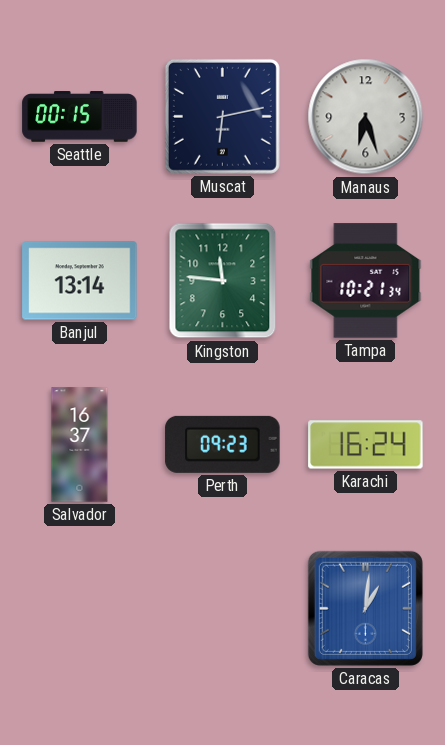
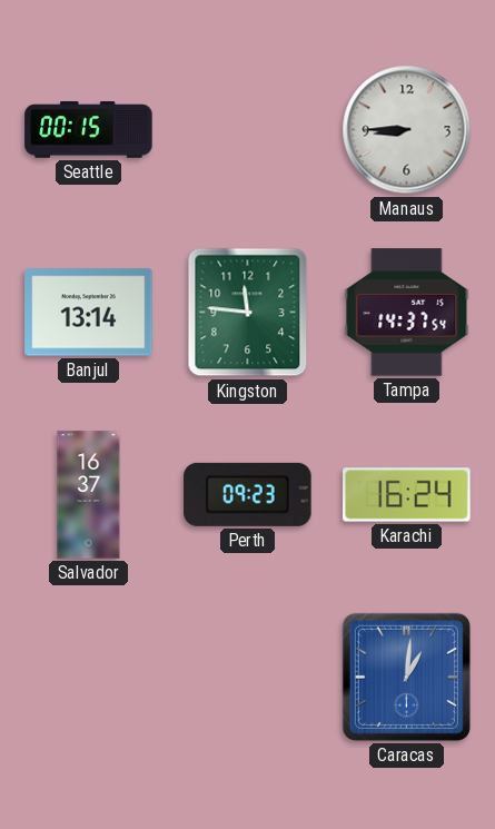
Muscat: 6:13 -> none (222, 116)
Manaus: 6:27 -> 8:45 (407, 130)
Tampa: 10:21 -> 14:37 (407, 313)
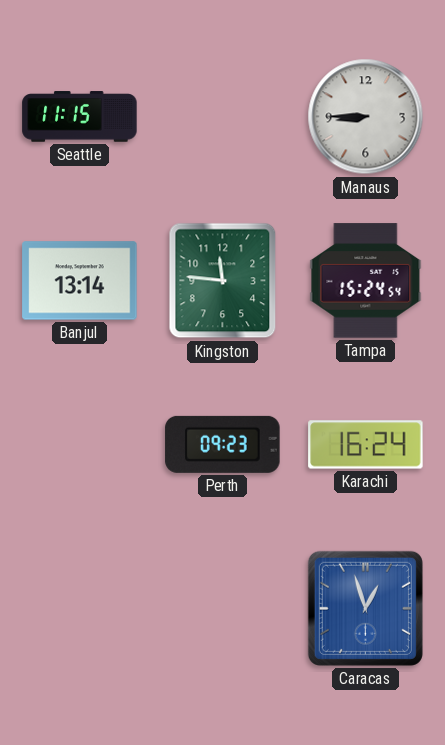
Seattle: 00:15 -> 11:15 (80, 117)
Tampa: 14:37 -> 15:24 (366, 281)
Salvador: 16:37 -> none (89, 495)
Caracas: 1:01 -> 12:57 (365, 608)
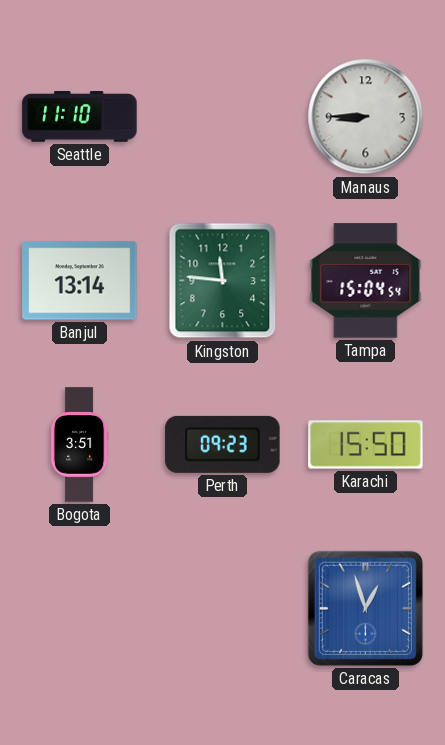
Seattle: 11:15 -> 11:10 (80, 117)
Tampa: 15:24 -> 15:04 (366, 281)
Bogota: none -> 3:51 (79, 445)
Karachi: 16:24 -> 15:50 (366, 445)
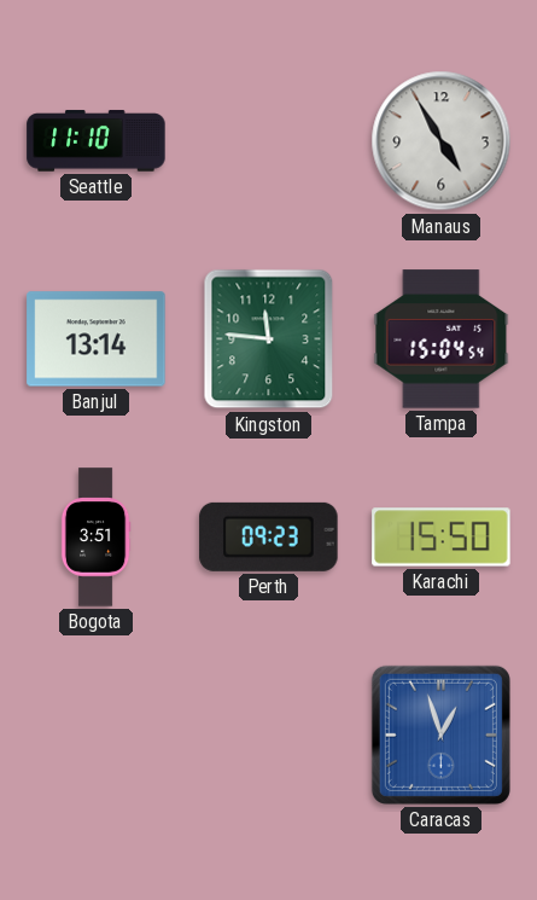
Manaus: 8:45 -> 4:55 (442, 141)
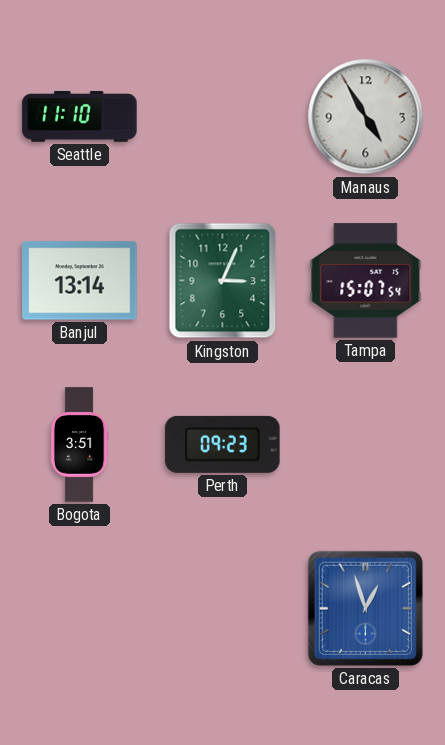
Kingston: 11:46 -> 3:04 (223, 281)
Tampa: 15:04 -> 15:07 (366, 281)
Karachi: 15:50 -> none (442, 538)
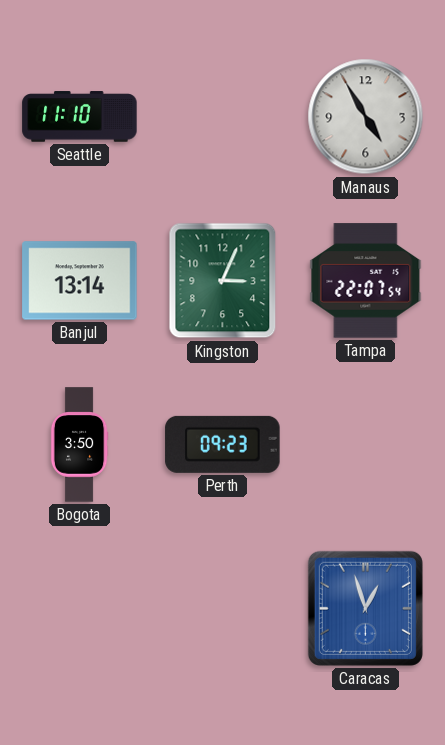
Tampa: 15:07 -> 22:07 (366, 281)
Bogota: 3:51 -> 3:50 (79, 445)
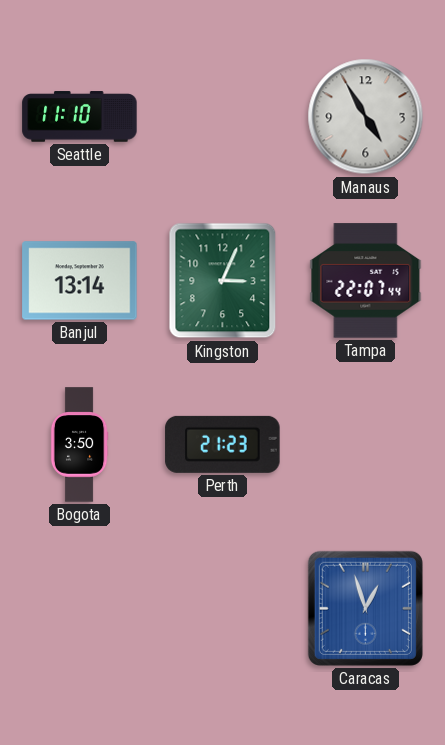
Tampa: 22:07:54 -> 22:07:44 (366, 281)
Perth: 09:23 -> 21:23 (223, 444)
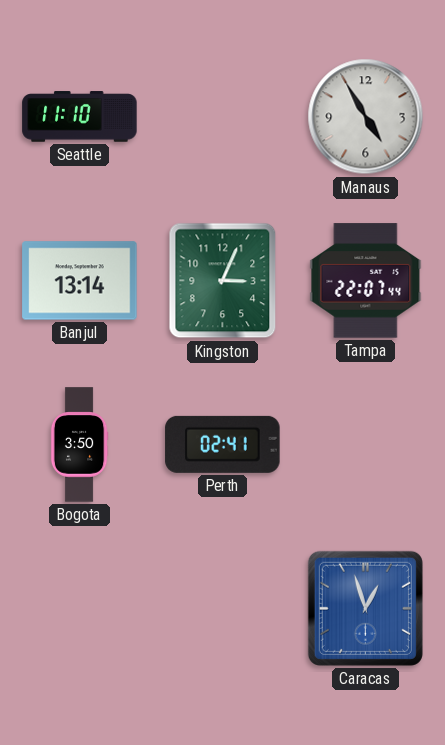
Perth: 21:23 -> 02:41 (223, 444)
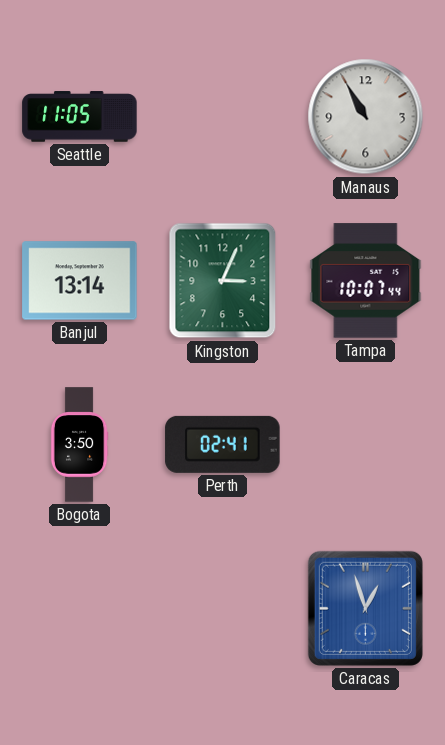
Seattle: 11:10 -> 11:05 (80, 117)
Manaus: 4:55 -> 10:55 (366, 117)
Tampa: 22:07 -> 10:07 (366, 281)
